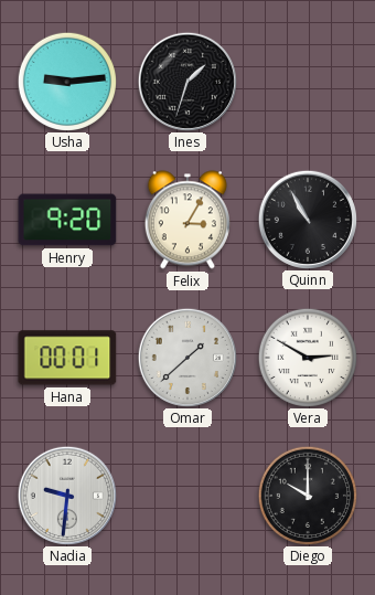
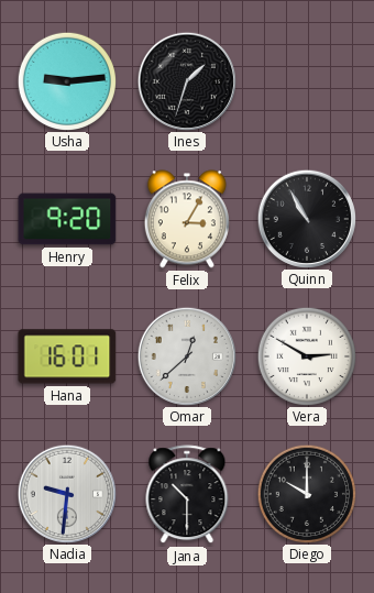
Hana: 00:01 -> 16:01 (67, 356)
Omar: 1:38 -> 12:38 (186, 355)
Jana: none -> 10:30 (187, 495)
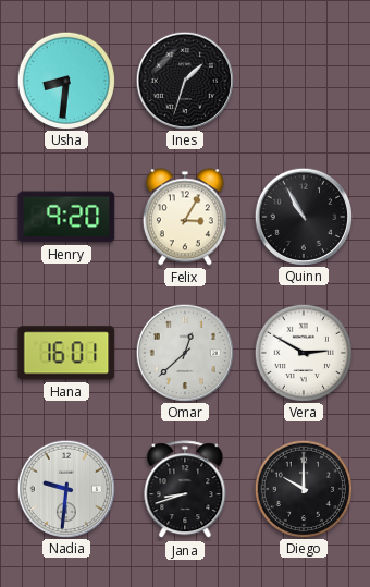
Usha: 9:14 -> 8:31 (65, 80)
Jana: 10:30 -> 8:42 (185, 490)
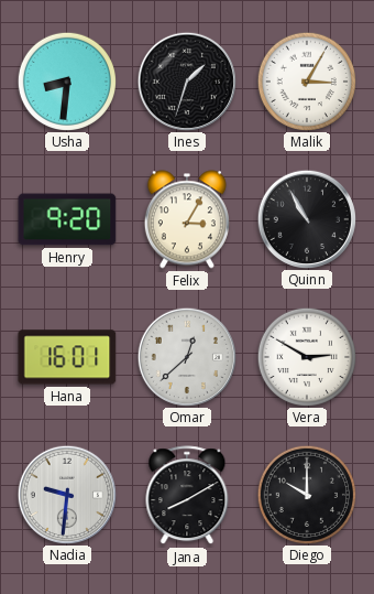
Malik: none -> 3:05 (306, 80)
Jana: 8:42 -> 8:10 (187, 496)
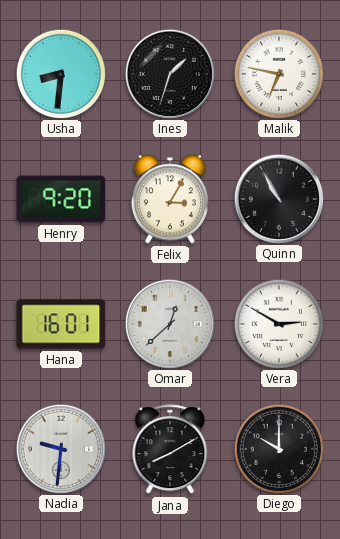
Malik: 3:05 -> 6:47 (278, 73)
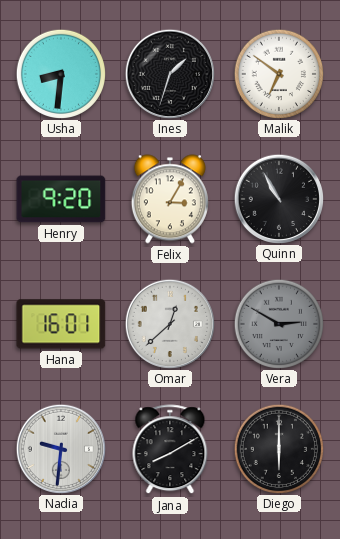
Malik: 6:47 -> 6:51 (278, 73)
Vera dial: white -> grey (278, 323)
Diego: 10:00 -> 6:00 (278, 448)
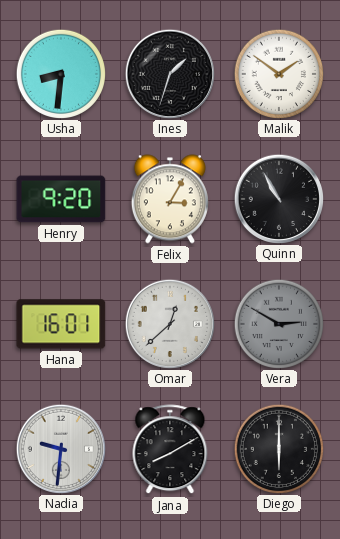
Malik: 6:51 -> 1:51 (278, 73)
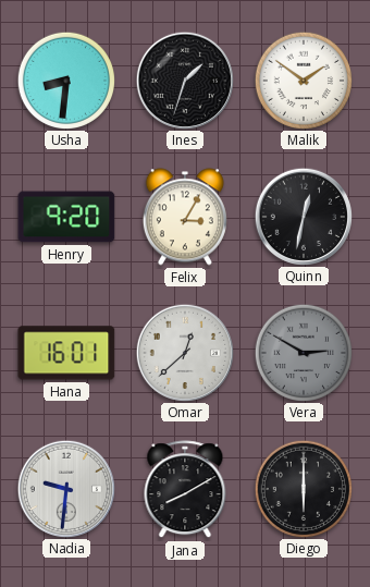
Quinn: 10:55 -> 12:32 (303, 216)
